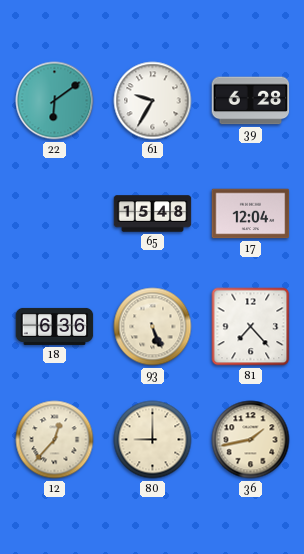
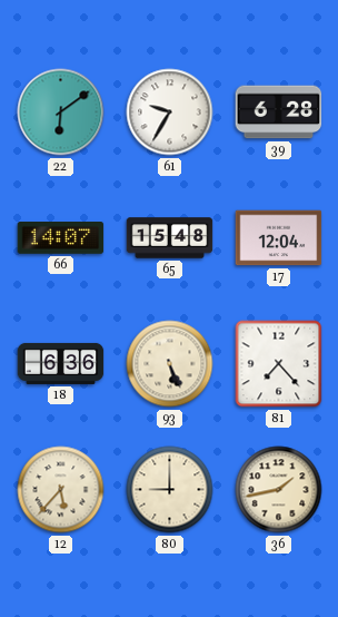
66: none -> 14:07 (61, 238)
12: 12:37 -> 5:37 (61, 490)
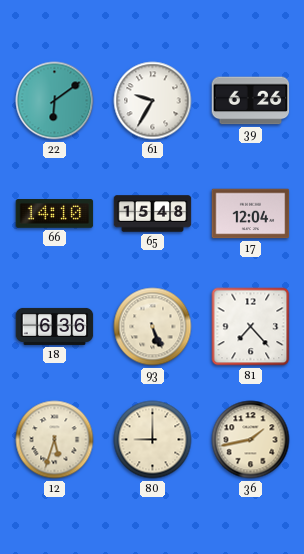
39: 6:28 -> 6:26 (251, 101)
66: 14:07 -> 14:10 (55, 214)
12: 5:37 -> 5:33 (55, 440)
